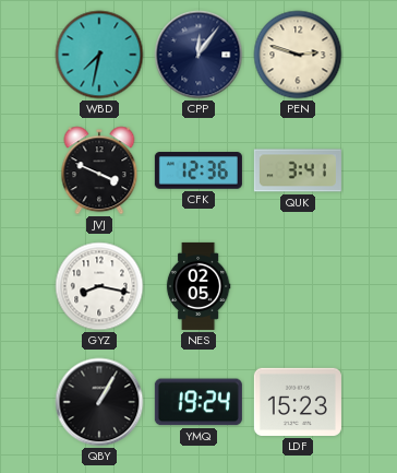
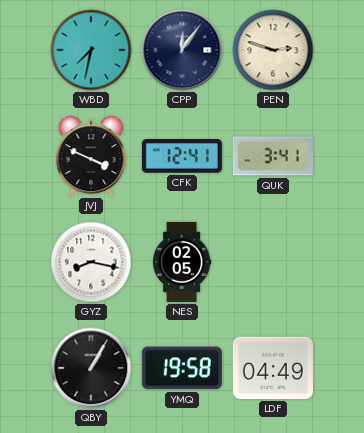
CFK: 12:36 -> 12:41 (182, 156)
YMQ: 19:24 -> 19:58 (182, 368)
LDF: 15:23 -> 04:49 (273, 368)
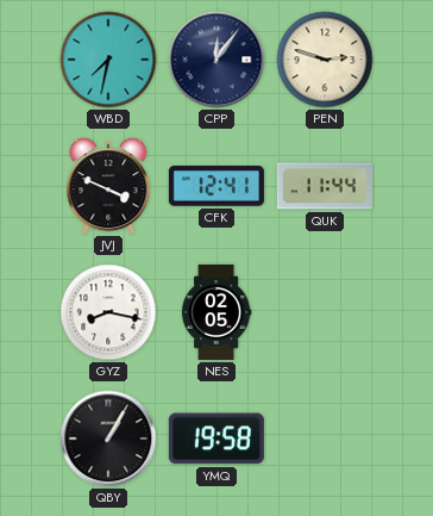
QUK: 3:41 -> 11:44 (325, 186)
LDF: 04:49 -> none (273, 368)
